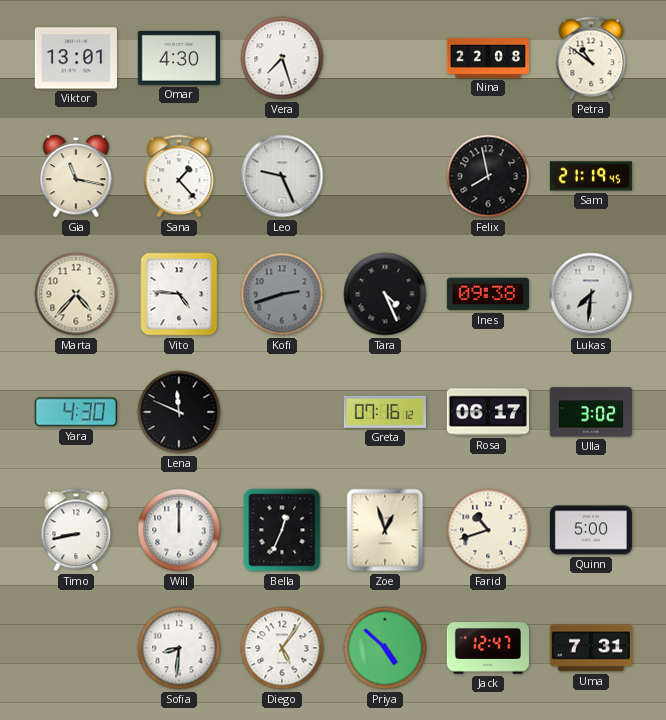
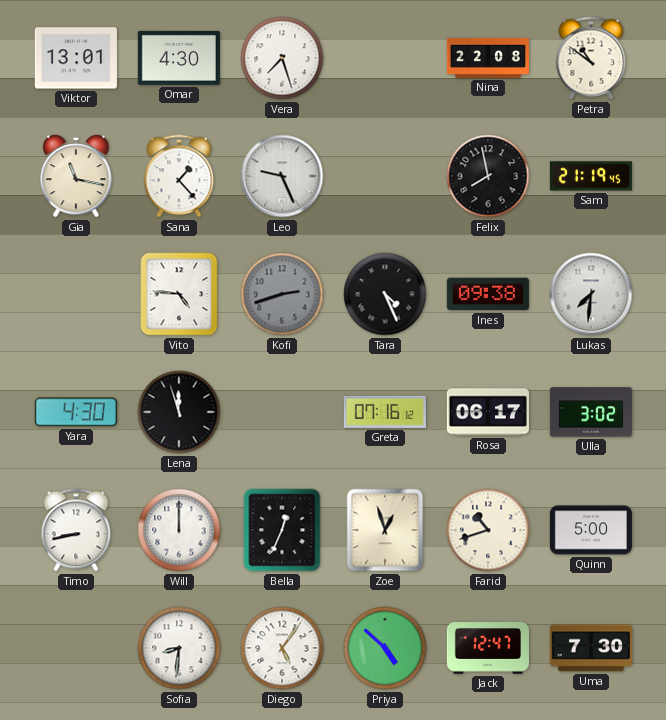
Marta: 4:37 -> none (76, 294)
Lena: 11:49 -> 11:57 (179, 412)
Uma: 7:31 -> 7:30 (591, 648)
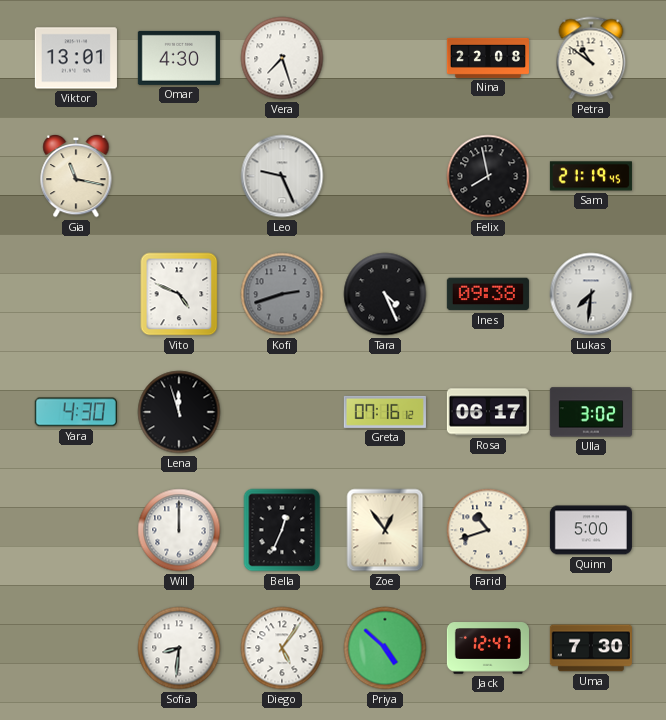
Sana: 1:23 -> none (179, 176)
Vito: 4:46 -> 4:49 (179, 294)
Timo: 8:43 -> none (76, 530)
Zoe: 12:57 -> 12:54 (385, 530)
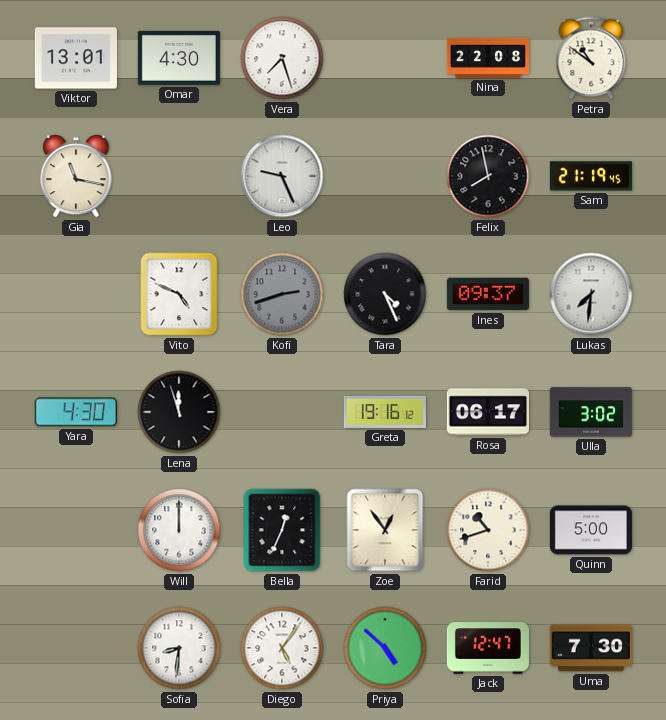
Ines: 09:38 -> 09:37 (488, 294)
Greta: 07:16 -> 19:16 (385, 412)
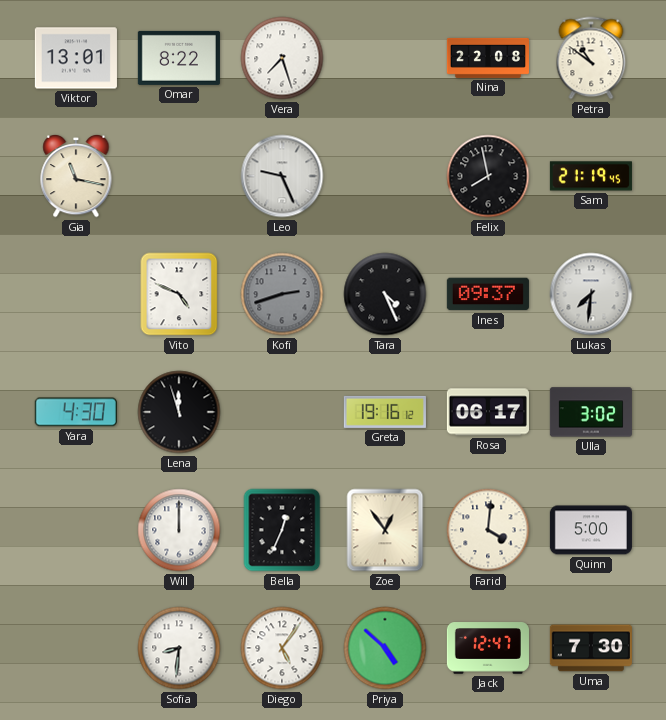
Omar: 4:30 -> 8:22 (179, 58)
Farid: 10:42 -> 4:01 (488, 530)
